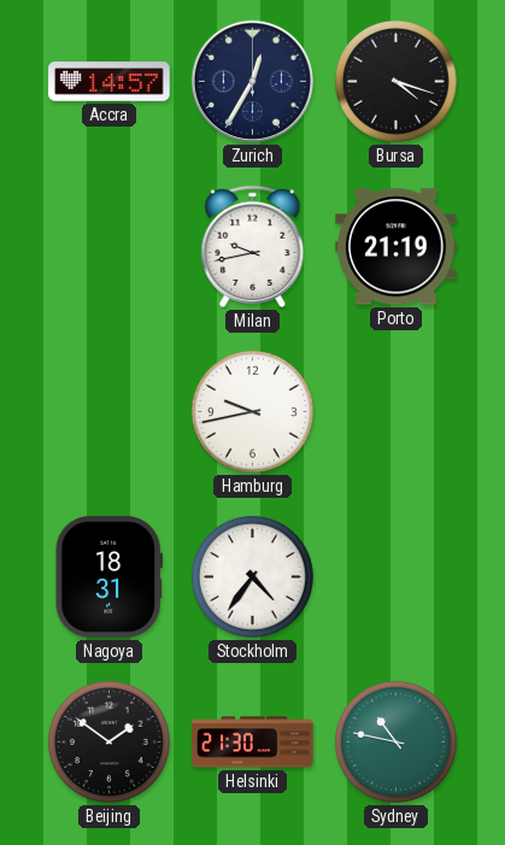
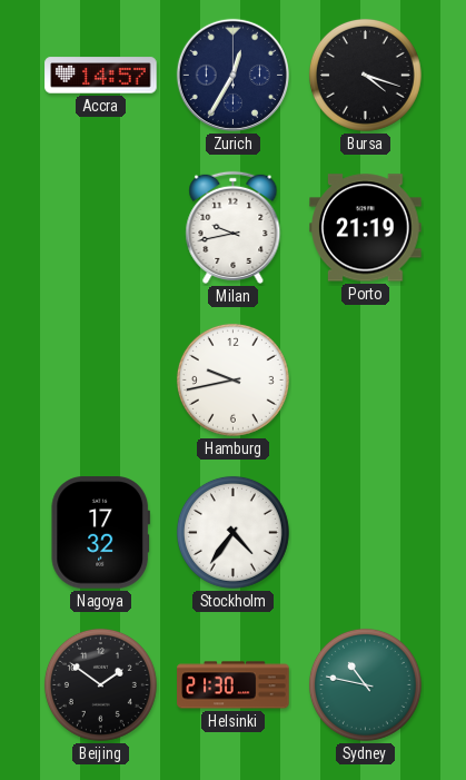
Nagoya: 18:31 -> 17:32 (100, 533)
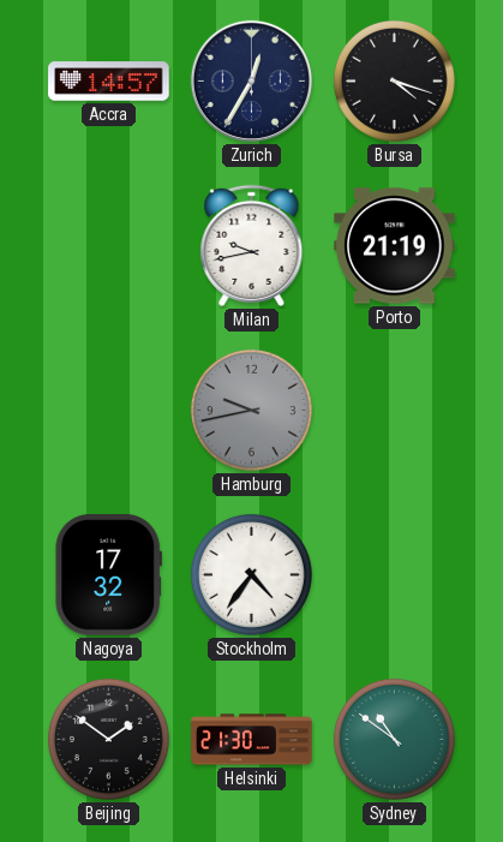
Hamburg dial: white -> grey (251, 410)
Sydney: 10:47 -> 10:51 (394, 739)
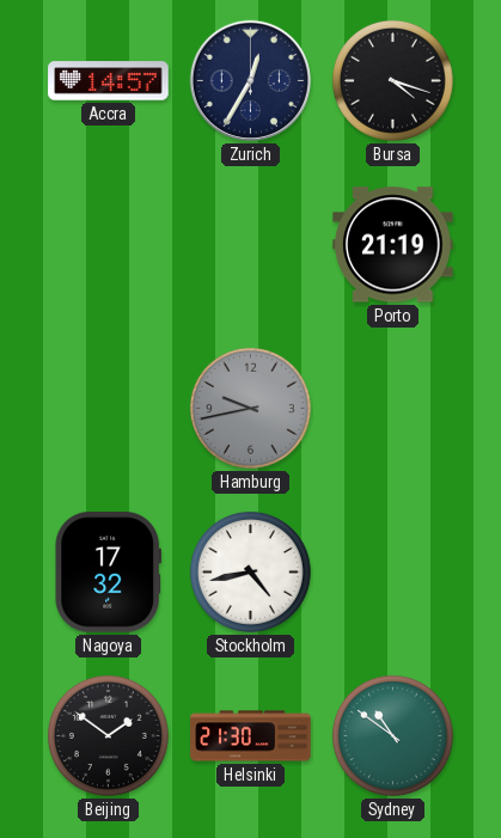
Milan: 9:43 -> none (252, 245)
Stockholm: 4:36 -> 4:43 (250, 571)
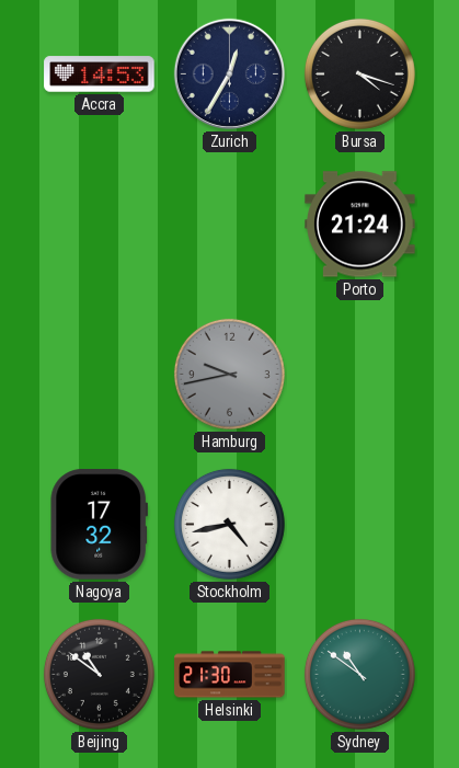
Accra: 14:57 -> 14:53 (100, 74)
Porto: 21:19 -> 21:24 (360, 225)
Beijing: 1:51 -> 10:51 (99, 674)
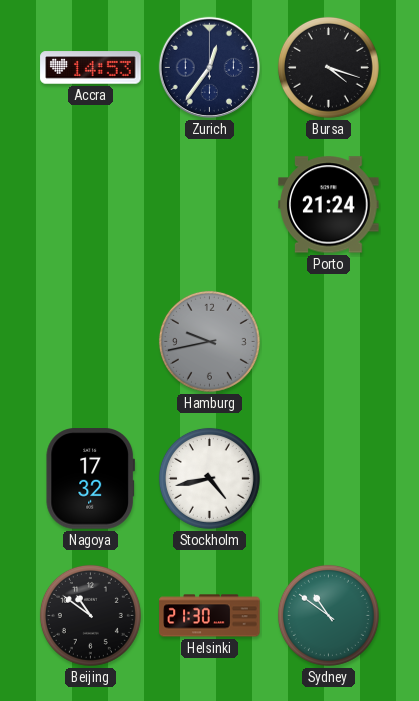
Zurich: 12:35 -> 12:36 (209, 67)
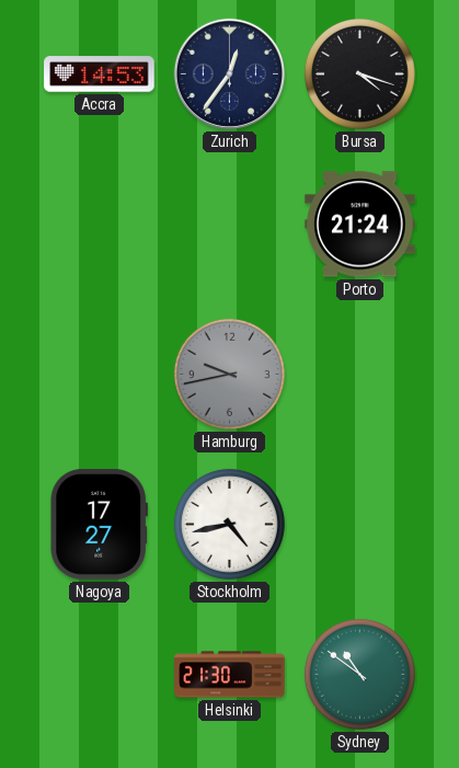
Nagoya: 17:32 -> 17:27 (99, 525)
Beijing: 10:51 -> none (90, 615)
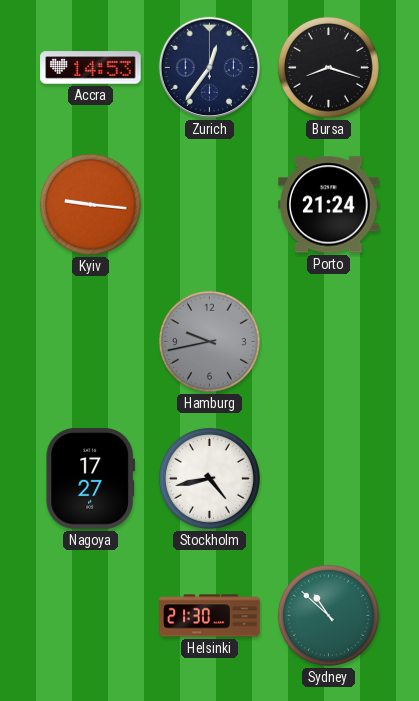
Bursa: 4:18 -> 8:18 (328, 67)
Kyiv: none -> 9:16 (90, 204)
Sydney: 10:51 -> 10:52 (328, 615)
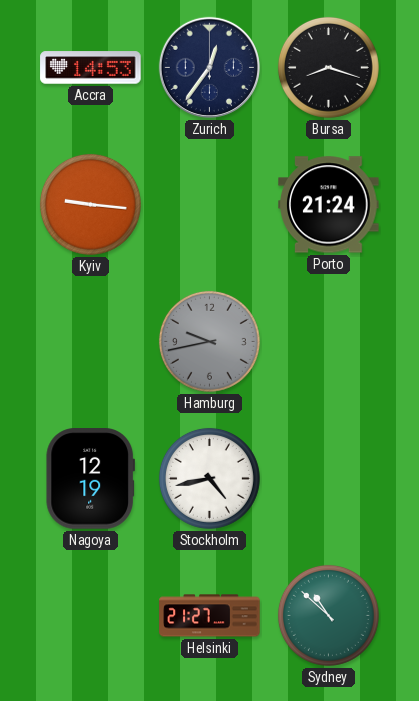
Nagoya: 17:27 -> 12:19 (90, 479)
Helsinki: 21:30 -> 21:27 (210, 616)
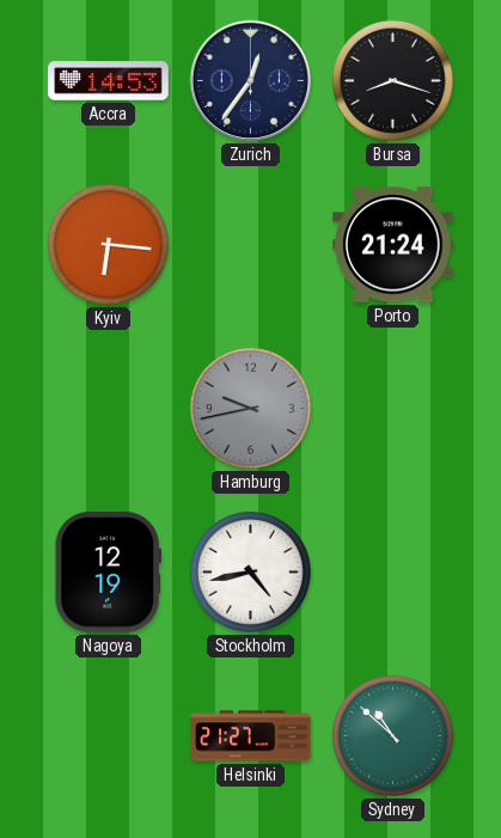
Kyiv: 9:16 -> 6:16 (108, 244)
